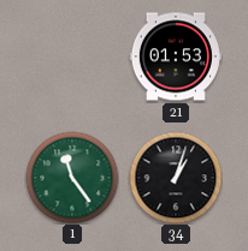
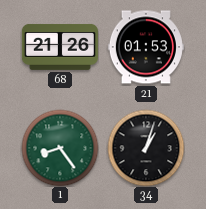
68: none -> 21:26 (60, 47)
1: 11:24 -> 8:24 (60, 148)
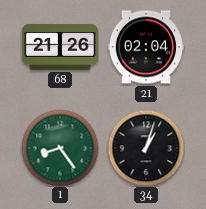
21: 01:53 -> 02:04 (146, 47)
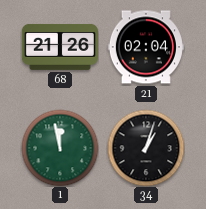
1: 8:24 -> 11:58 (60, 148)
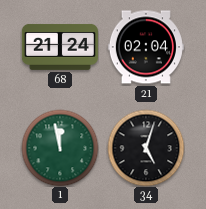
68: 21:26 -> 21:24 (60, 47)
34: 1:03 -> 5:03 (146, 148)
